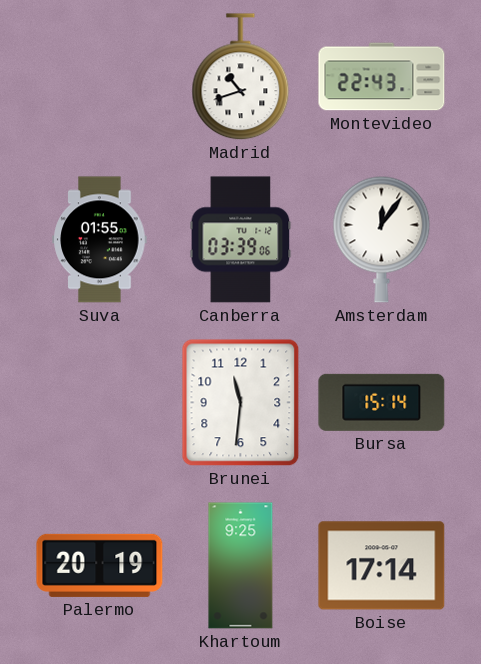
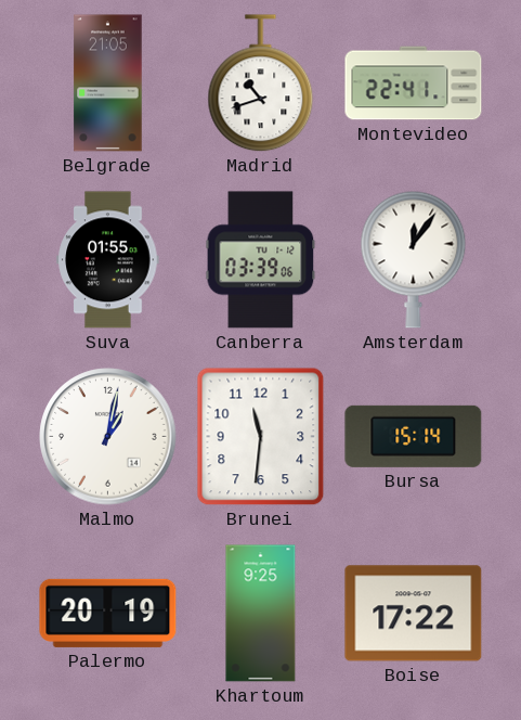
Belgrade: none -> 21:05 (108, 83)
Montevideo: 22:43 -> 22:41 (414, 83)
Malmo: none -> 1:02 (108, 437)
Boise: 17:14 -> 17:22 (414, 614)
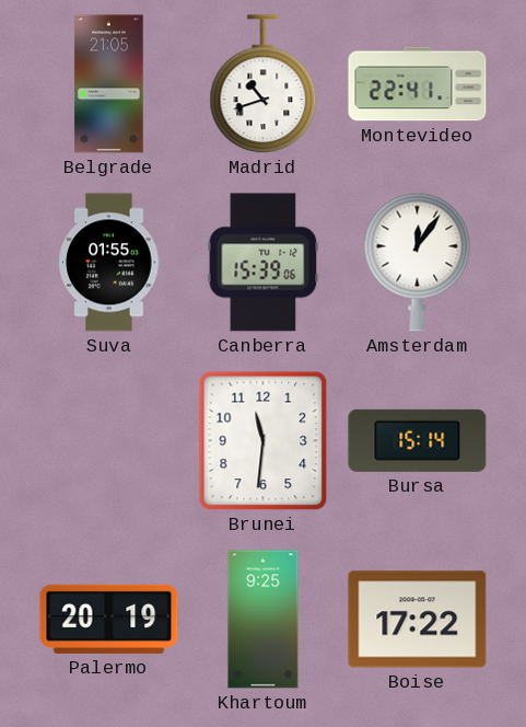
Canberra: 03:39 -> 15:39 (264, 263)
Malmo: 1:02 -> none (108, 437)
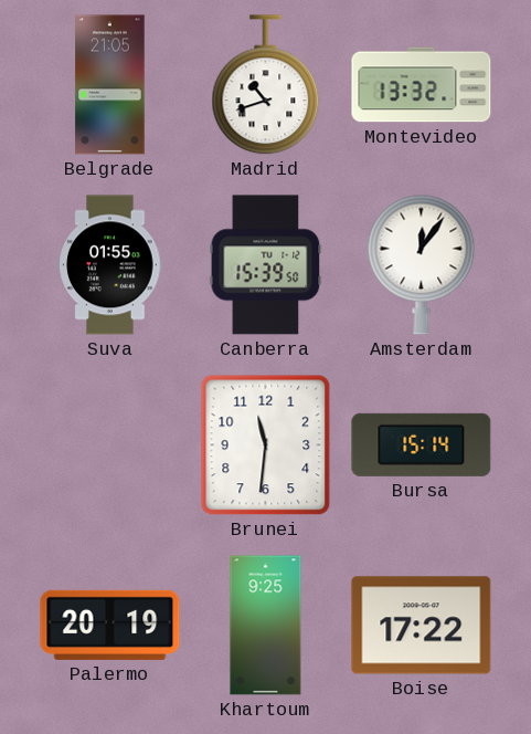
Montevideo: 22:41 -> 13:32 (422, 85)
Canberra: 15:39:06 -> 15:39:50 (266, 265)
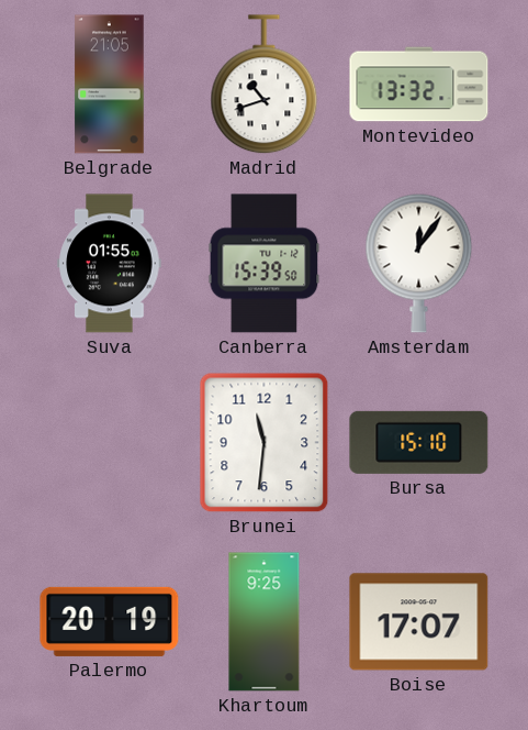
Bursa: 15:14 -> 15:10 (419, 442)
Boise: 17:22 -> 17:07 (419, 622)
